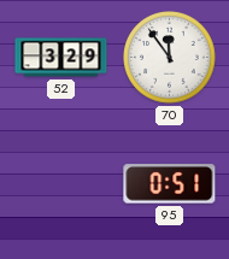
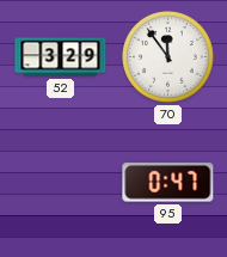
95: 0:51 -> 0:47 (168, 183)
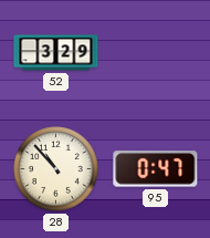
70: 11:54 -> none (168, 57)
28: none -> 10:53 (56, 169)
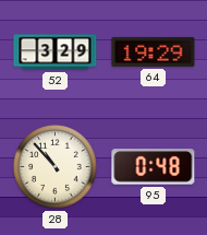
64: none -> 19:29 (154, 51)
95: 0:47 -> 0:48 (154, 167)
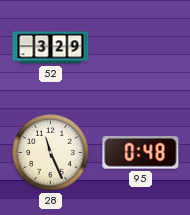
64: 19:29 -> none (154, 51)
28: 10:53 -> 11:26 (51, 153)
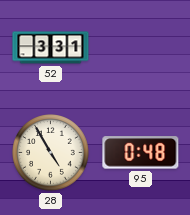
52: 3:29 -> 3:31 (51, 48)
28: 11:26 -> 4:55 (51, 153)
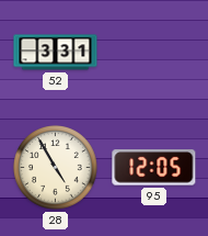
95: 0:48 -> 12:05 (154, 168)
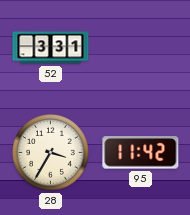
28: 4:55 -> 3:35 (51, 153)
95: 12:05 -> 11:42 (141, 153)
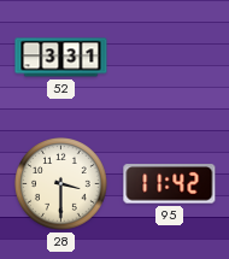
28: 3:35 -> 3:30 (61, 184)
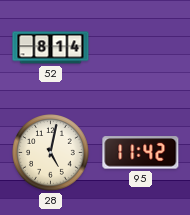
52: 3:31 -> 8:14 (51, 48)
28: 3:30 -> 5:02 (51, 153)
